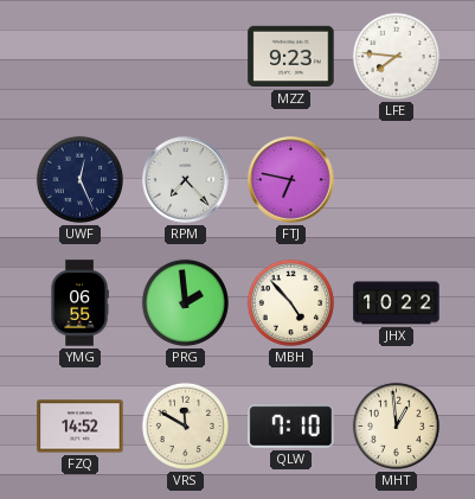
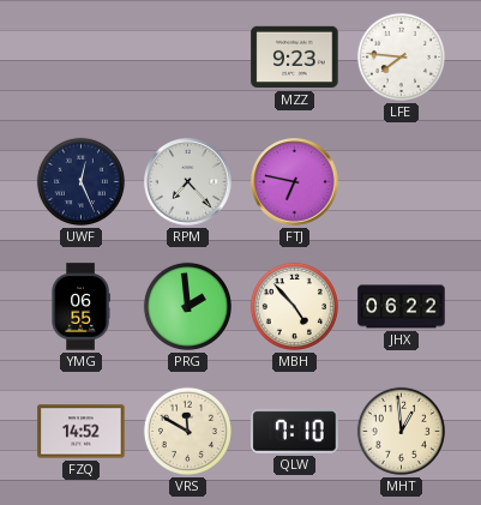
JHX: 10:22 -> 06:22 (402, 307)
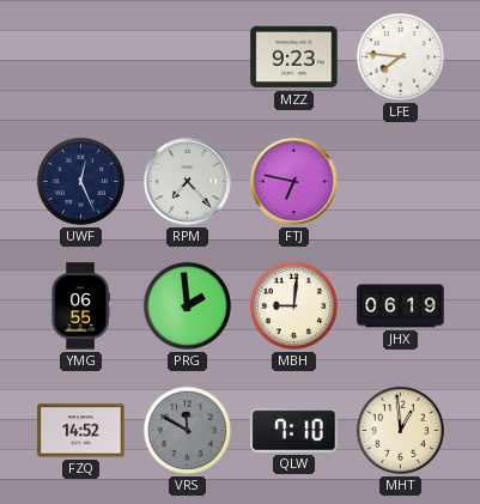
MBH: 4:53 -> 9:01 (293, 305)
JHX: 06:22 -> 06:19 (401, 306)
VRS dial: cream -> grey (187, 430)
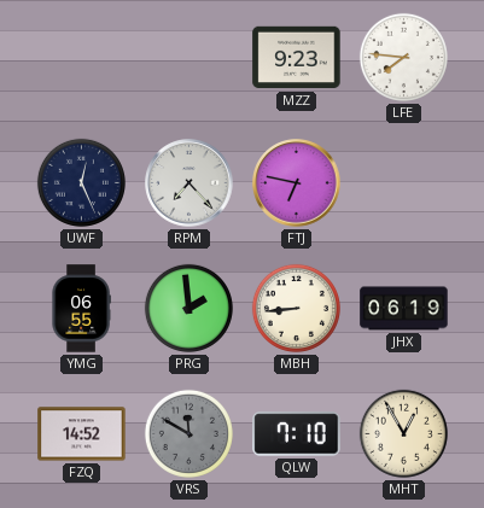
MBH: 9:01 -> 8:44 (296, 308)
MHT: 12:59 -> 12:55 (403, 433)
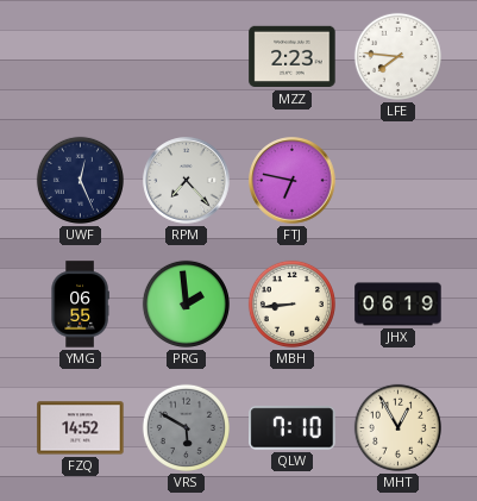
MZZ: 9:23 -> 2:23 (293, 57)
VRS: 11:50 -> 5:50 (186, 427)
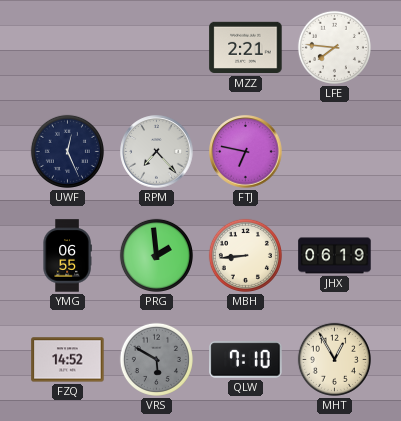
MZZ: 2:23 -> 2:21 (246, 48)
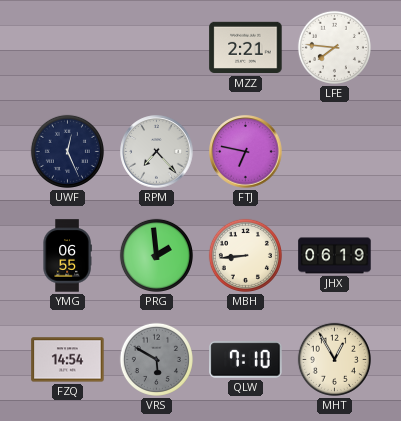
FZQ: 14:52 -> 14:54 (68, 360)
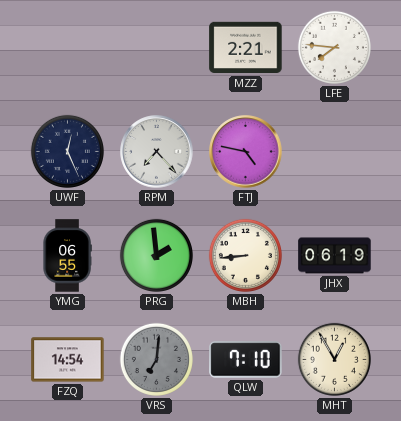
FTJ: 6:47 -> 4:47 (246, 152)
VRS: 5:50 -> 7:01 (156, 359)
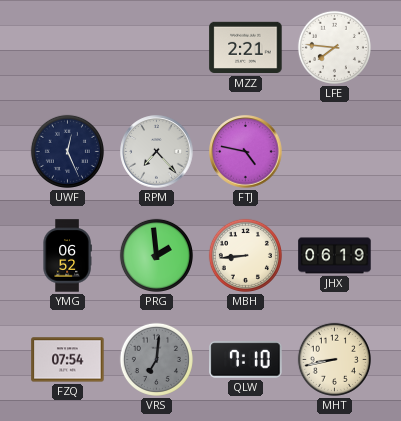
YMG: 06:55 -> 06:52 (67, 256)
FZQ: 14:54 -> 07:54 (68, 360)
MHT: 12:55 -> 8:43 (334, 359)
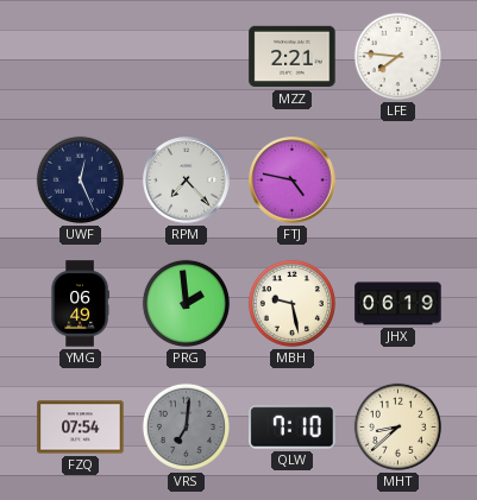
YMG: 06:52 -> 06:49 (80, 304)
MBH: 8:44 -> 9:28 (291, 303)
MHT: 8:43 -> 8:38 (397, 426)
